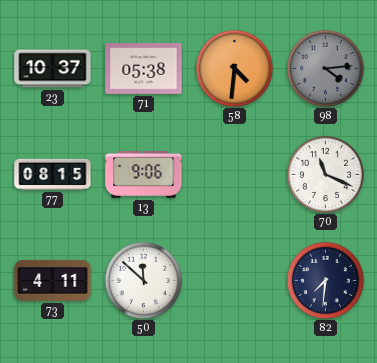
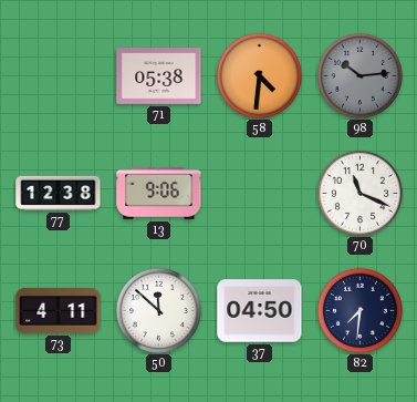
23: 10:37 -> none (53, 69)
98: 4:14 -> 10:14 (359, 75)
77: 08:15 -> 12:38 (59, 193)
37: none -> 04:50 (260, 311)
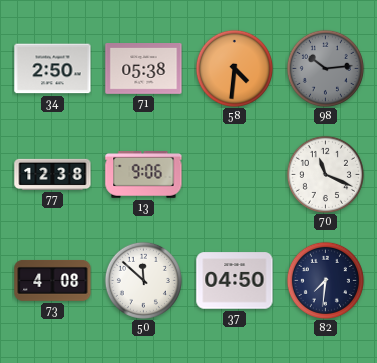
34: none -> 2:50 (53, 69)
73: 4:11 -> 4:08 (53, 280)
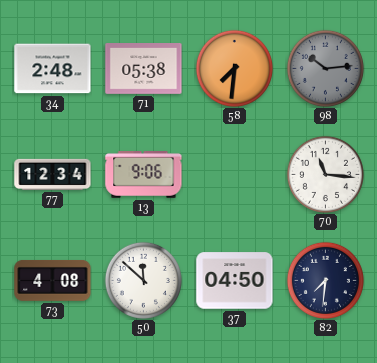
34: 2:50 -> 2:48 (53, 69)
58: 4:31 -> 7:31 (234, 68)
77: 12:38 -> 12:34 (53, 174)
70: 11:19 -> 11:16 (325, 174)
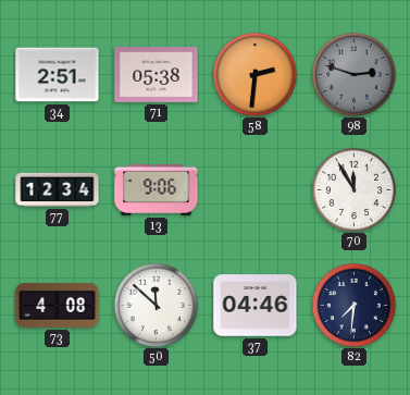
34: 2:48 -> 2:51 (58, 75)
58: 7:31 -> 2:31 (254, 74)
98: 10:14 -> 2:48 (353, 74)
70: 11:16 -> 11:55 (353, 189)
37: 04:50 -> 04:46 (256, 306)
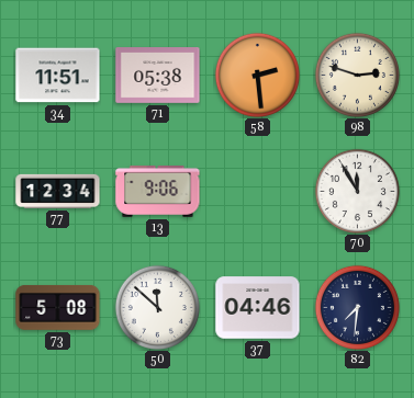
34: 2:51 -> 11:51 (58, 76)
58: 2:31 -> 2:29 (257, 75)
98 dial: grey -> cream (357, 75)
73: 4:08 -> 5:08 (58, 307)
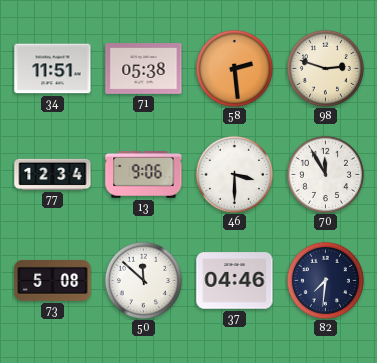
46: none -> 3:30 (234, 174)
